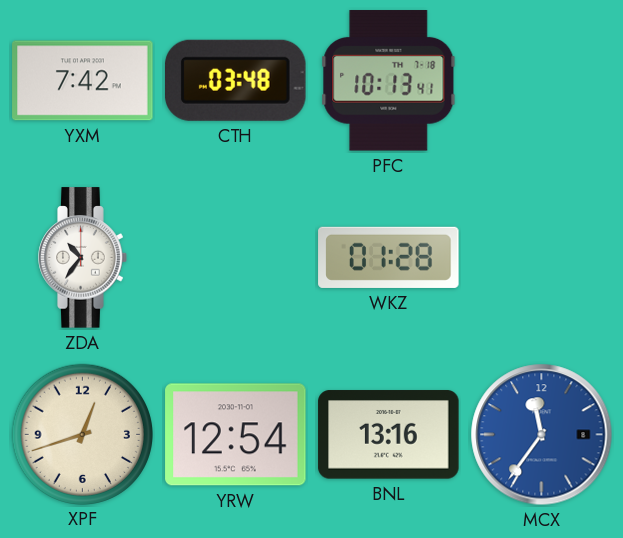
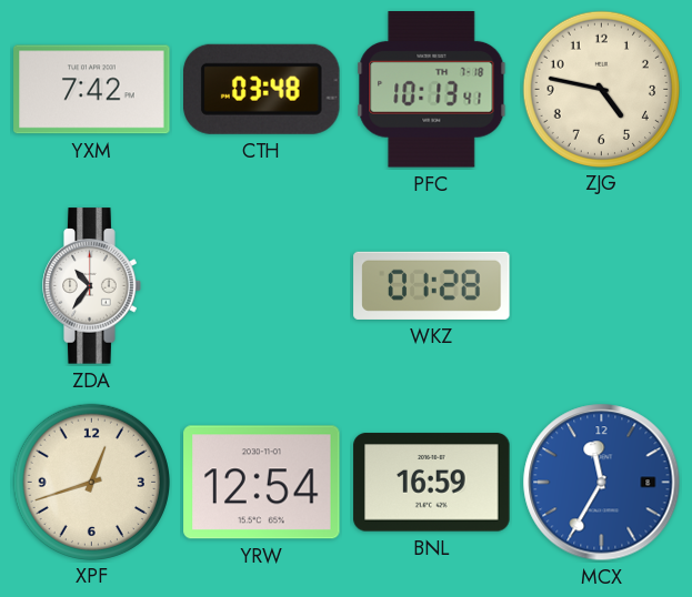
ZJG: none -> 4:47 (601, 89)
BNL: 13:16 -> 16:59 (432, 483)
MCX: 11:36 -> 11:35 (602, 483)
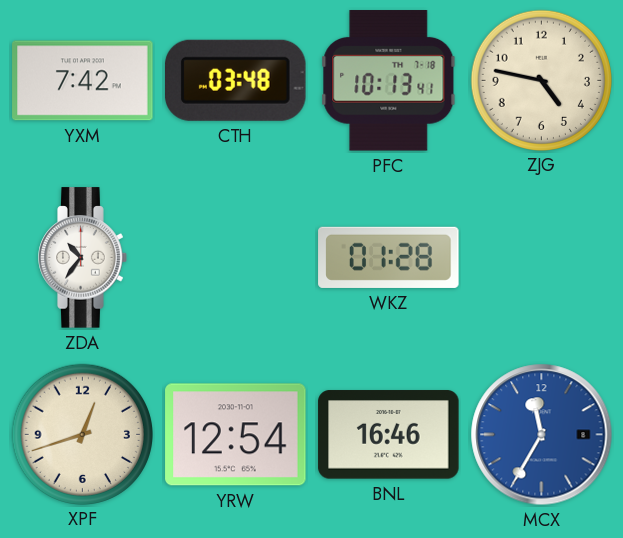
BNL: 16:59 -> 16:46 (389, 435)
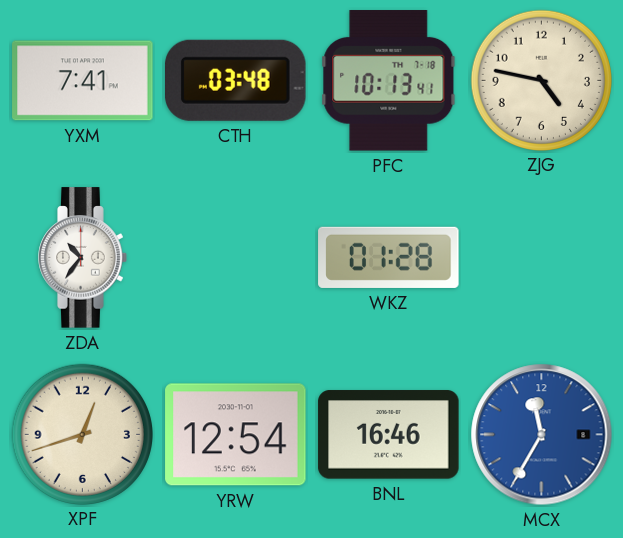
YXM: 7:42 -> 7:41 (83, 81)
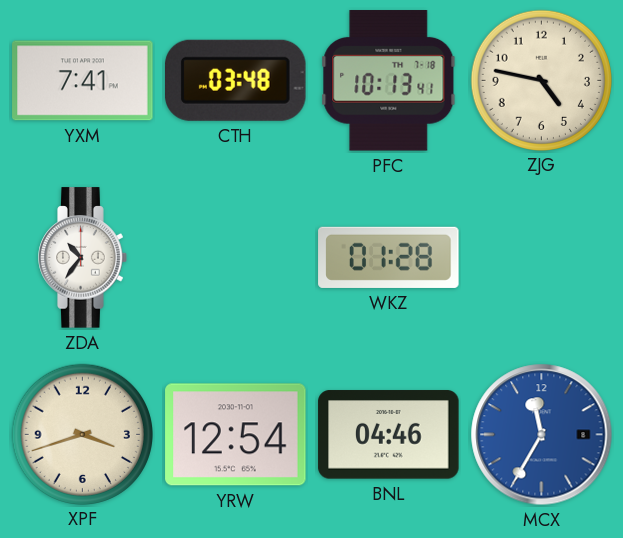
XPF: 12:42 -> 3:42 (82, 434)
BNL: 16:46 -> 04:46 (389, 435)
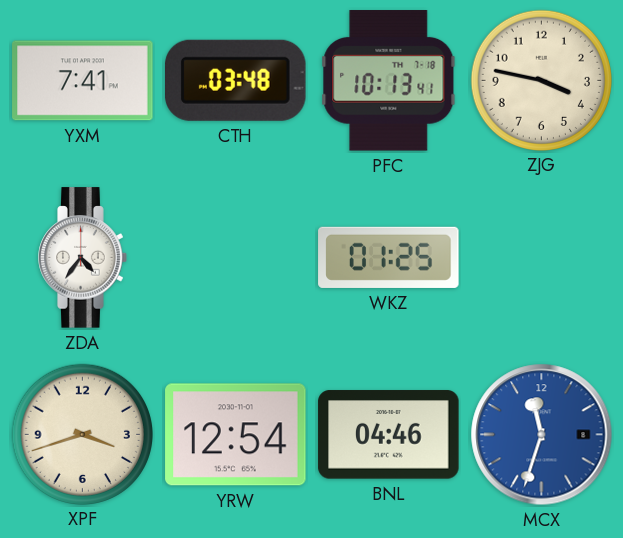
ZJG: 4:47 -> 3:47 (541, 80)
ZDA: 10:36 -> 4:36 (83, 258)
WKZ: 01:28 -> 01:25 (389, 257)
MCX: 11:35 -> 11:33 (542, 435)
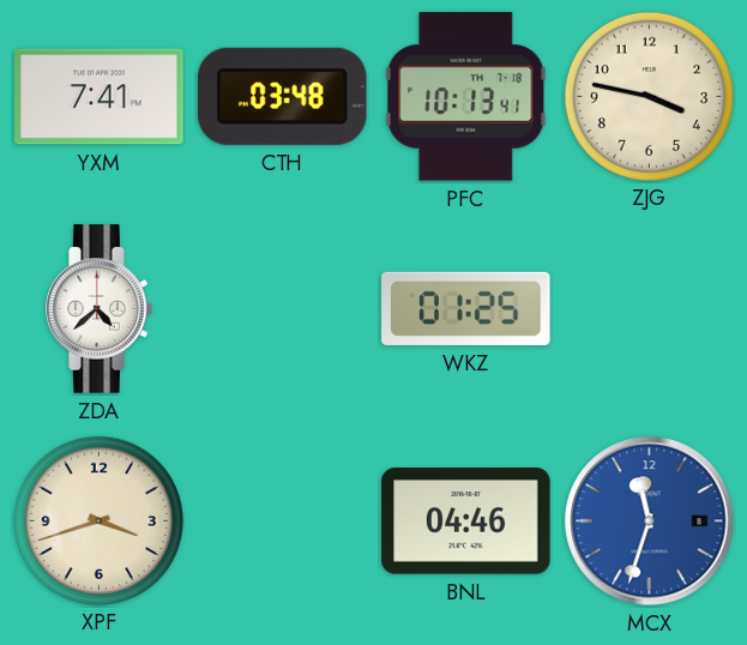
ZDA: 4:36 -> 4:38 (100, 309)
YRW: 12:54 -> none (236, 435)
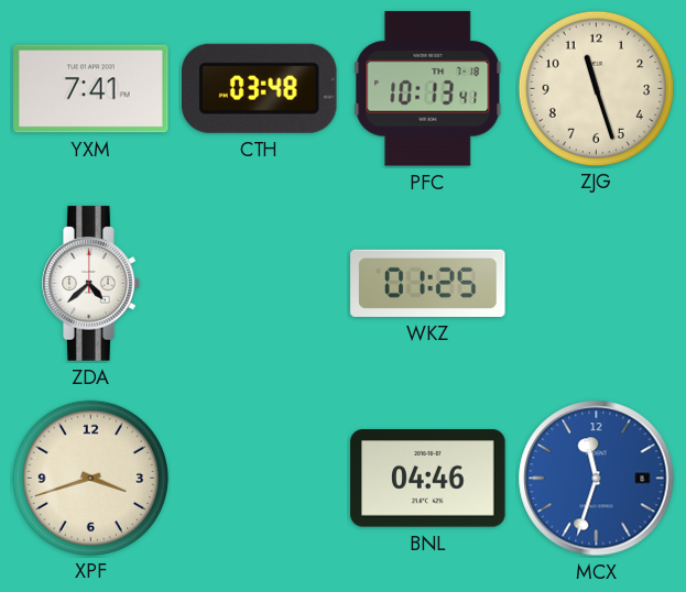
ZJG: 3:47 -> 11:27 (596, 88)
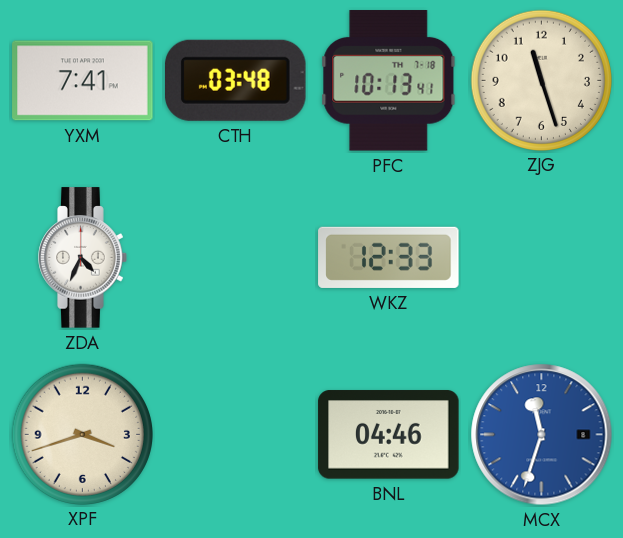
ZDA: 4:38 -> 4:34 (83, 258)
WKZ: 01:25 -> 12:33 (389, 257)
